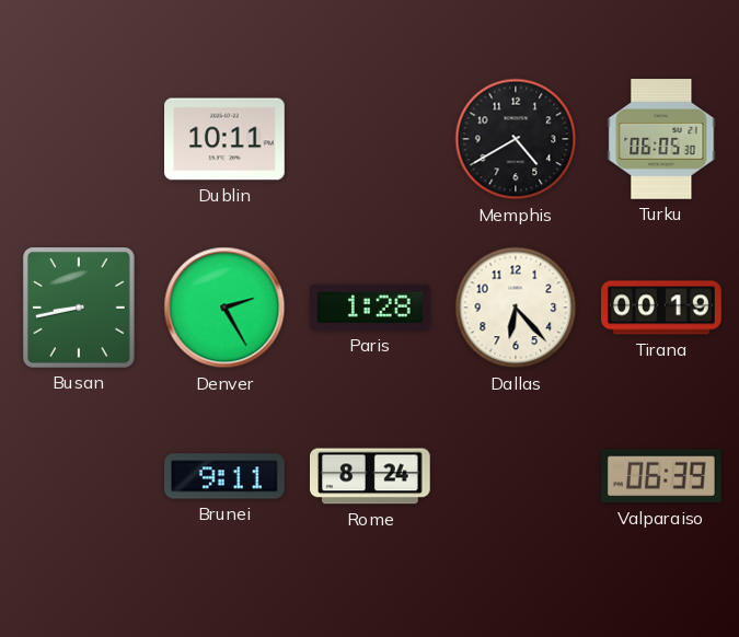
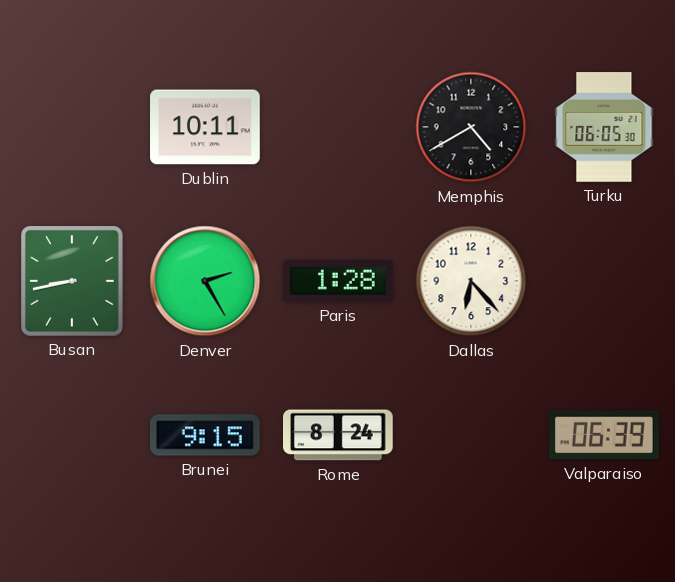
Tirana: 00:19 -> none (661, 308)
Brunei: 9:11 -> 9:15 (206, 435)
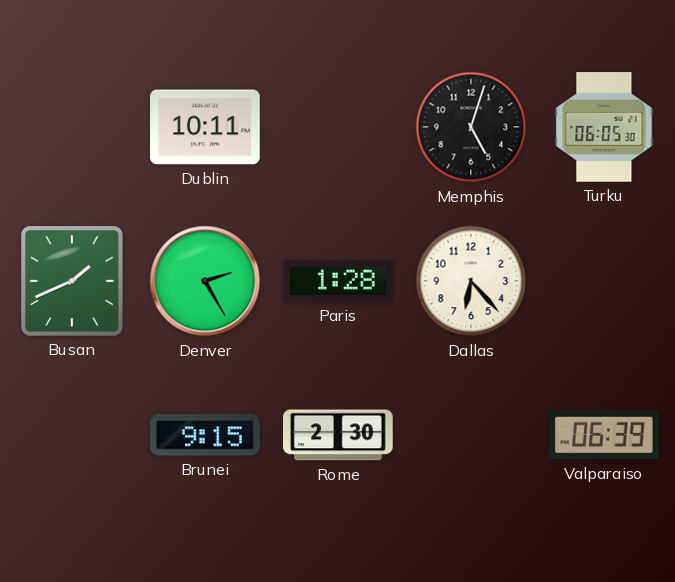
Memphis: 4:40 -> 5:03 (471, 127)
Busan: 8:43 -> 1:41 (72, 282)
Rome: 8:24 -> 2:30 (339, 435)
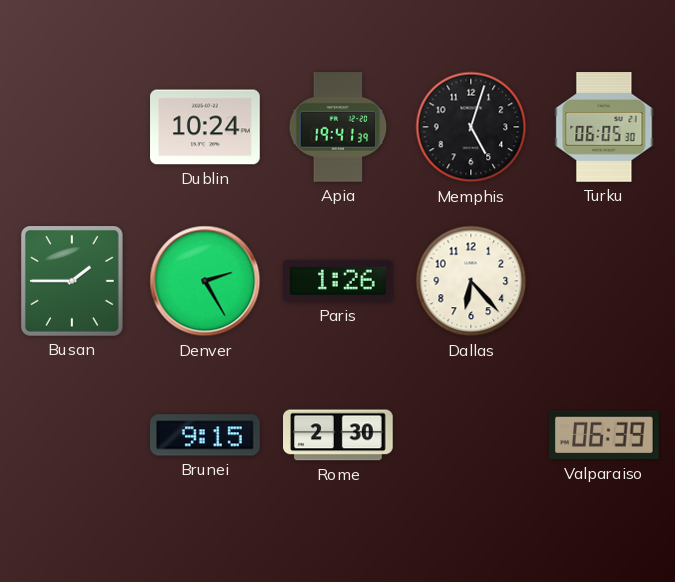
Dublin: 10:11 -> 10:24 (205, 127)
Apia: none -> 19:41 (338, 127)
Busan: 1:41 -> 1:45 (72, 282)
Paris: 1:28 -> 1:26 (338, 281)
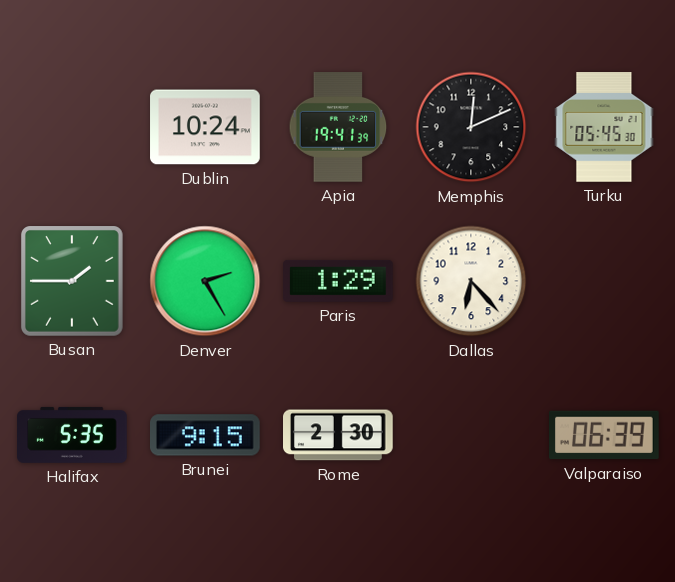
Memphis: 5:03 -> 12:11 (471, 127)
Turku: 06:05 -> 05:45 (604, 127)
Paris: 1:26 -> 1:29 (338, 281)
Halifax: none -> 5:35 (72, 435)
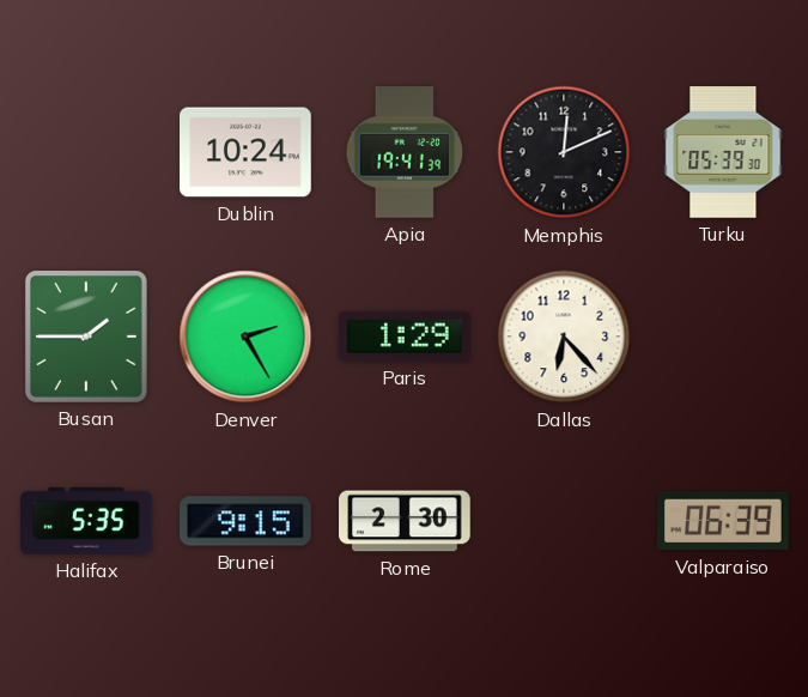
Turku: 05:45 -> 05:39 (723, 152)
